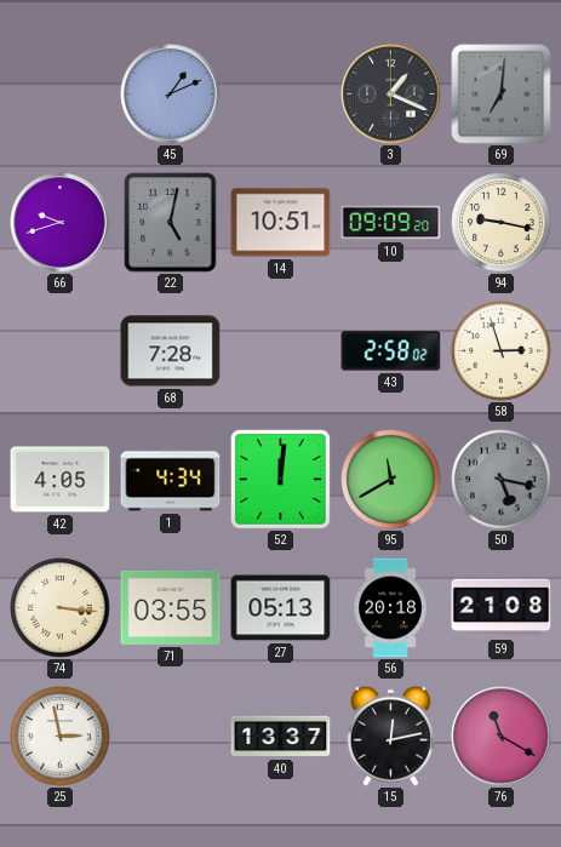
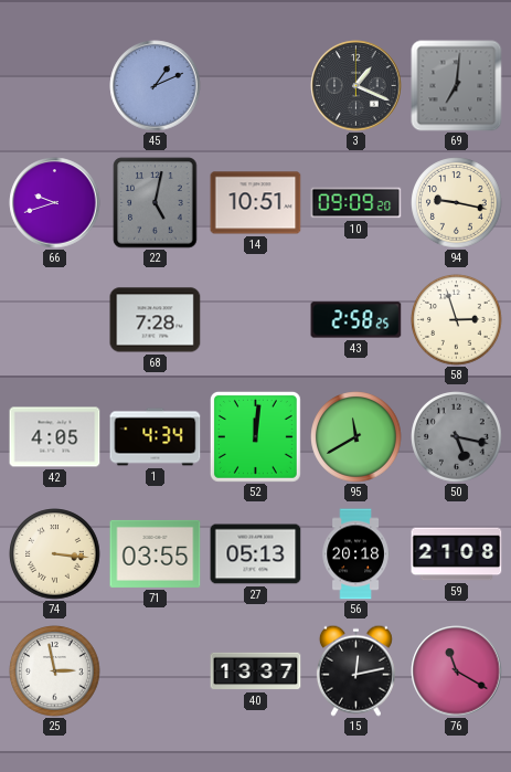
43: 2:58:02 -> 2:58:25 (356, 320)
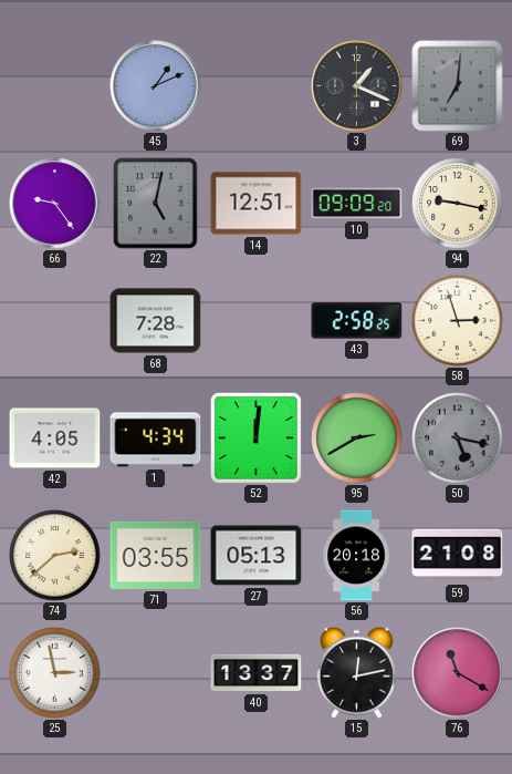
66: 9:42 -> 9:24 (55, 204)
14: 10:51 -> 12:51 (257, 204)
95: 11:40 -> 2:40 (357, 438)
74: 3:16 -> 2:38 (55, 556)
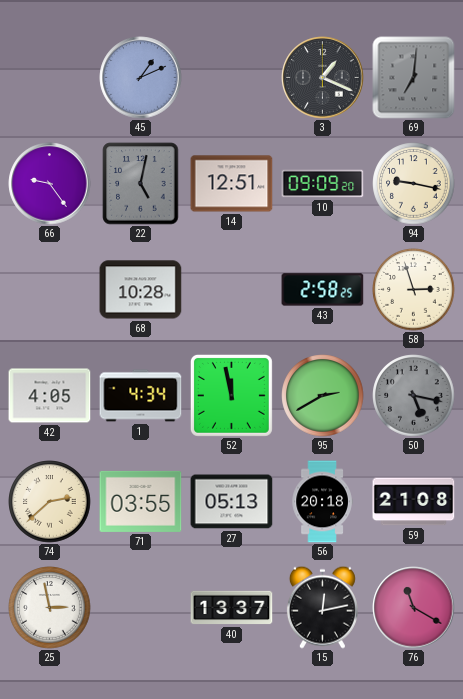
68: 7:28 -> 10:28 (141, 290)
52: 12:01 -> 11:58 (231, 395)
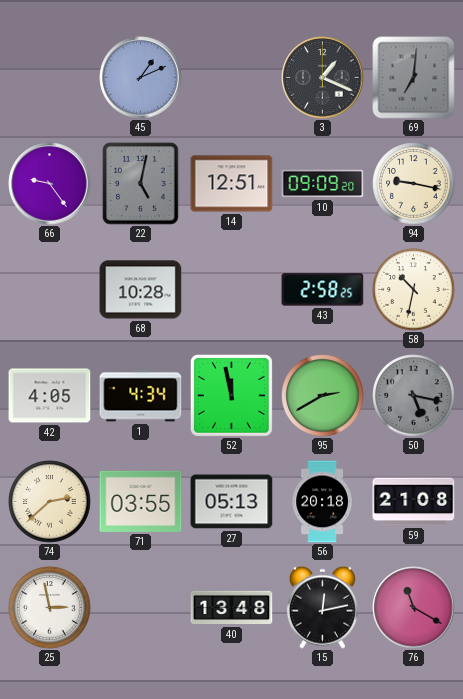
58: 2:57 -> 10:32 (414, 290)
40: 13:37 -> 13:48 (232, 608)
